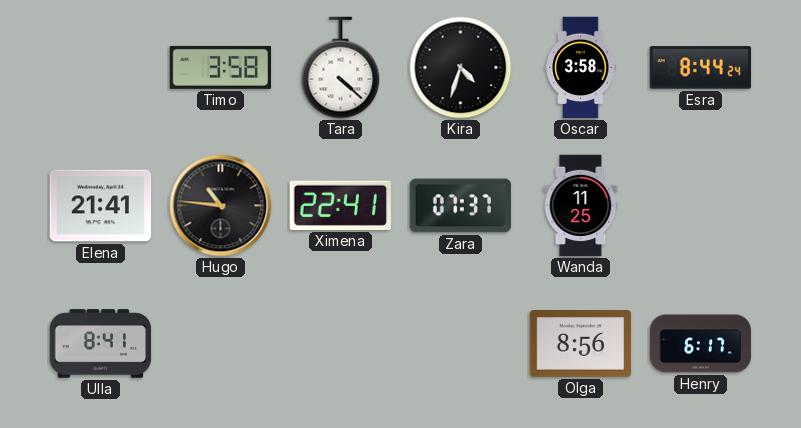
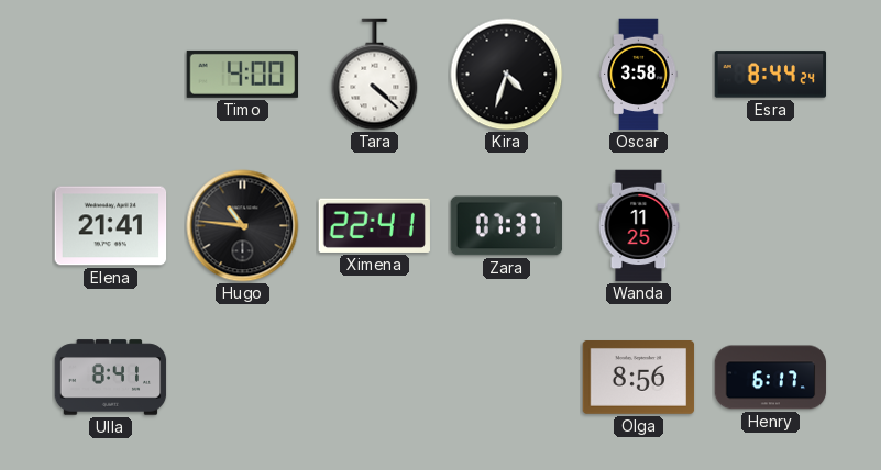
Timo: 3:58 -> 4:00 (243, 74)
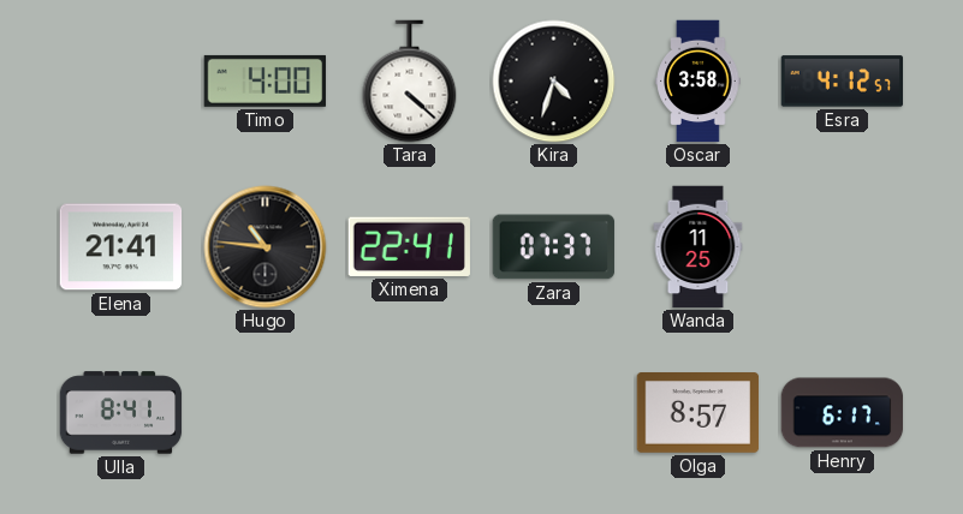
Esra: 8:44 -> 4:12 (843, 82)
Olga: 8:56 -> 8:57 (699, 413)
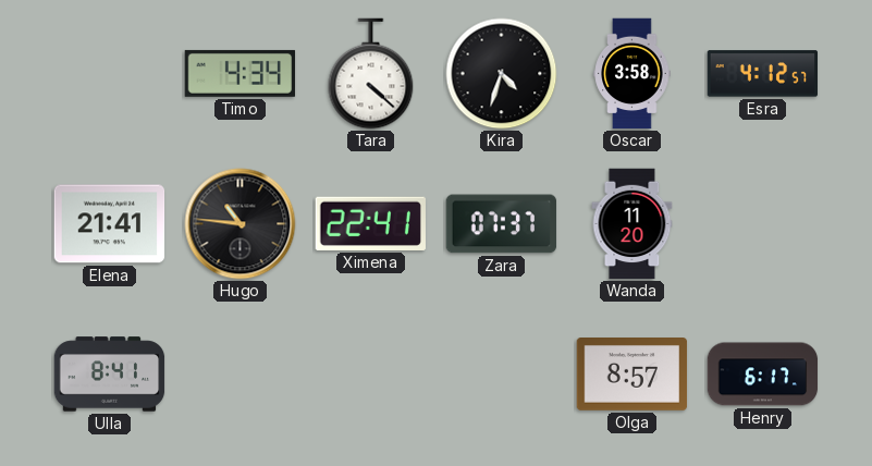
Timo: 4:00 -> 4:34 (241, 73)
Wanda: 11:25 -> 11:20 (632, 224)
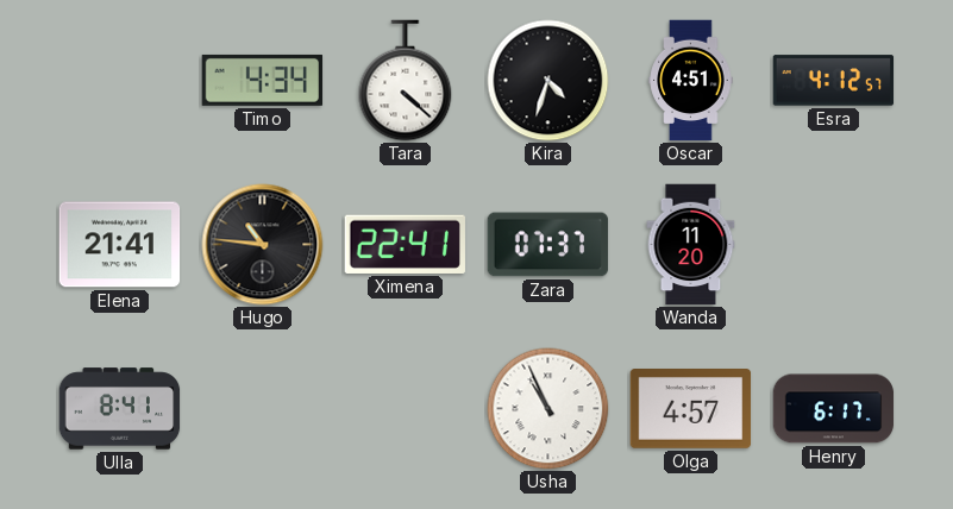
Oscar: 3:58 -> 4:51 (691, 81)
Usha: none -> 10:56 (548, 409)
Olga: 8:57 -> 4:57 (691, 409)
